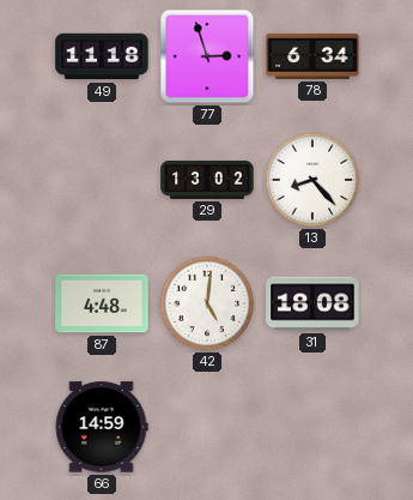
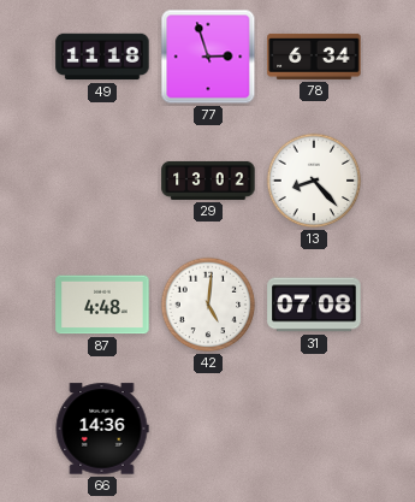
31: 18:08 -> 07:08 (314, 305)
66: 14:59 -> 14:36 (102, 429)
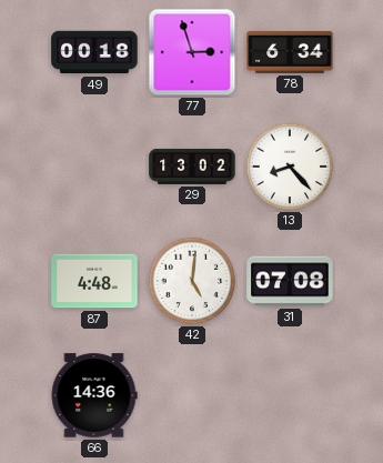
49: 11:18 -> 00:18 (94, 52)
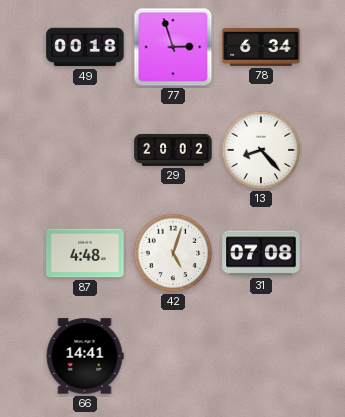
29: 13:02 -> 20:02 (173, 150)
42: 5:01 -> 5:03 (173, 253)
66: 14:36 -> 14:41 (85, 356)
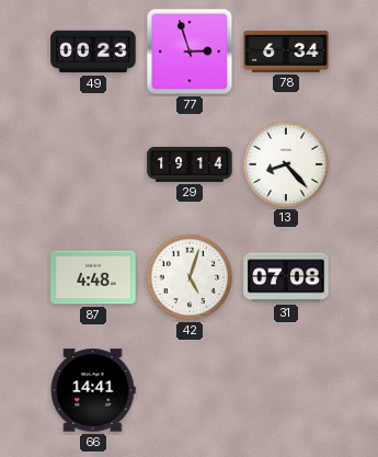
49: 00:18 -> 00:23 (93, 52)
29: 20:02 -> 19:14 (190, 164)
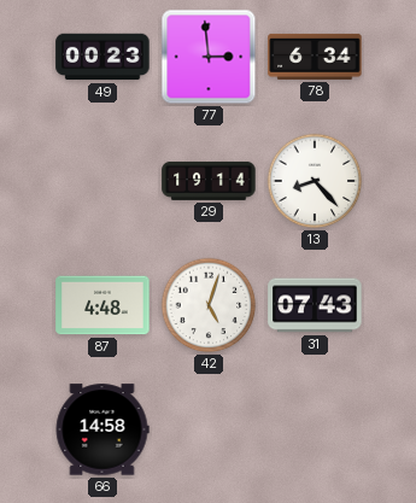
77: 2:57 -> 2:59 (209, 57)
31: 07:08 -> 07:43 (315, 305)
66: 14:41 -> 14:58 (102, 429)
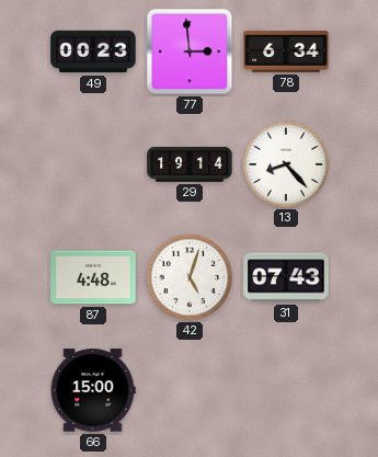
66: 14:58 -> 15:00 (93, 390)
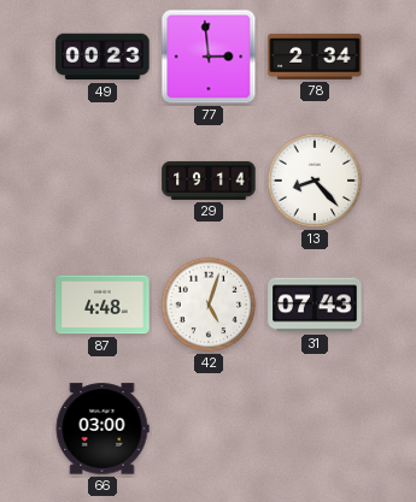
78: 6:34 -> 2:34 (315, 57)
66: 15:00 -> 03:00 (102, 429)
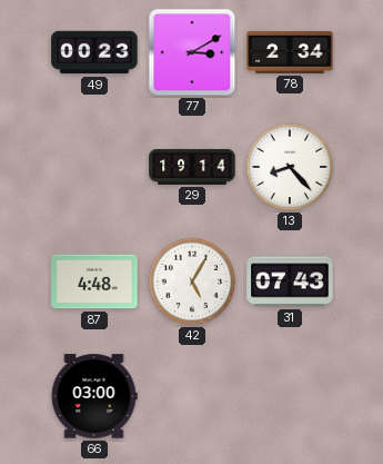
77: 2:59 -> 3:10 (192, 52)
42: 5:03 -> 5:05 (192, 282)
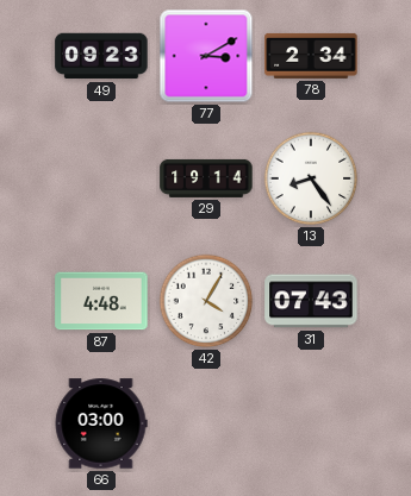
49: 00:23 -> 09:23 (101, 56)
13: 8:23 -> 8:24 (311, 178)
42: 5:05 -> 4:05 (206, 301)
